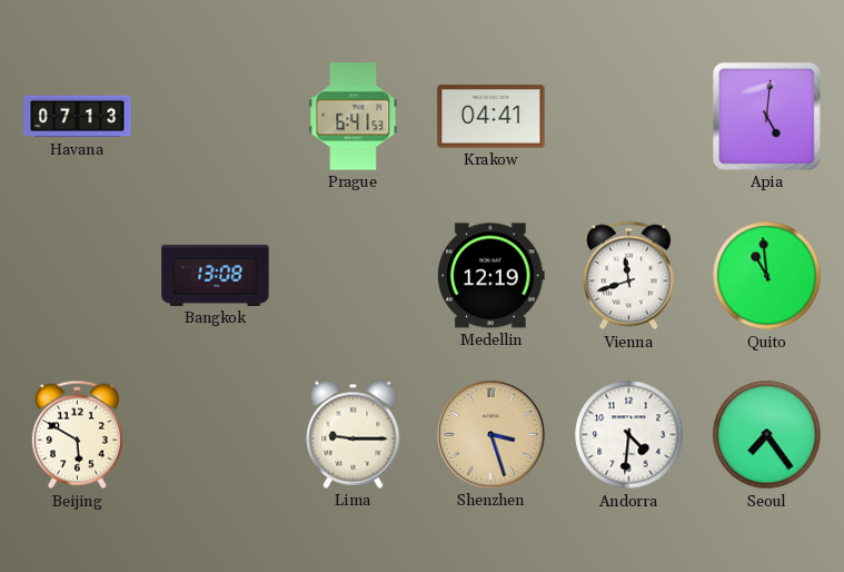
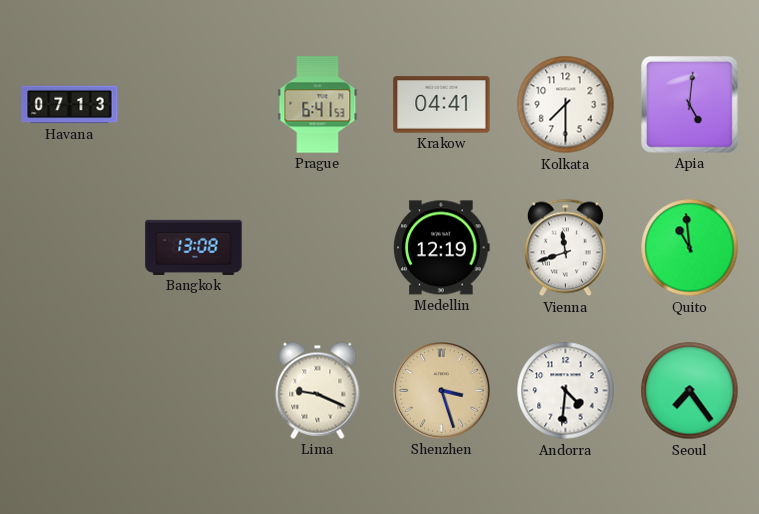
Kolkata: none -> 7:30 (566, 105)
Beijing: 5:50 -> none (77, 435)
Lima: 9:15 -> 9:19 (318, 390)
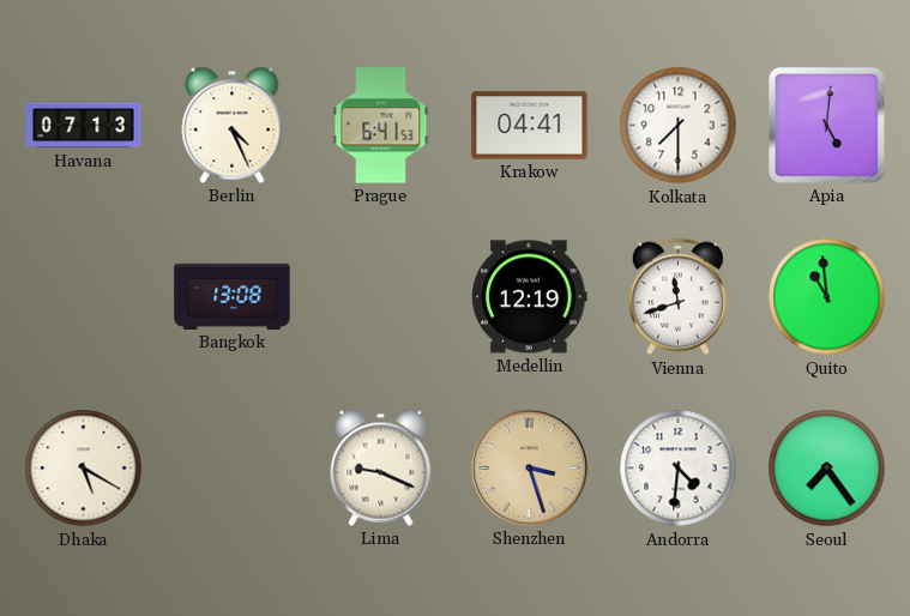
Berlin: none -> 4:26 (233, 125)
Dhaka: none -> 5:20 (84, 469)
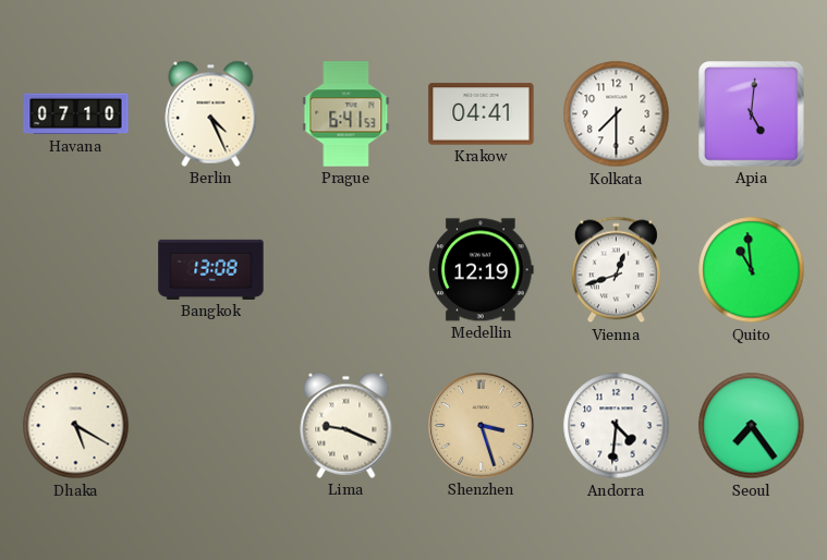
Havana: 07:13 -> 07:10 (76, 114)
Vienna: 11:42 -> 12:42 (616, 270)
